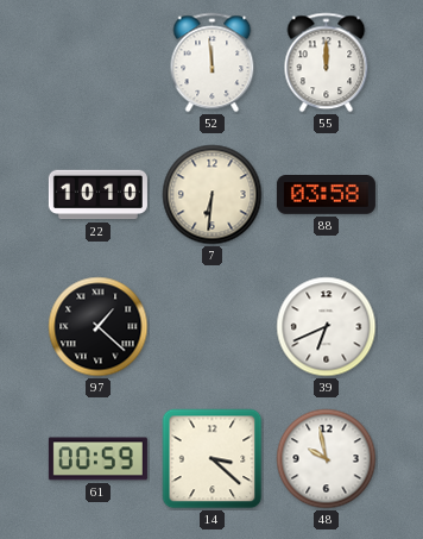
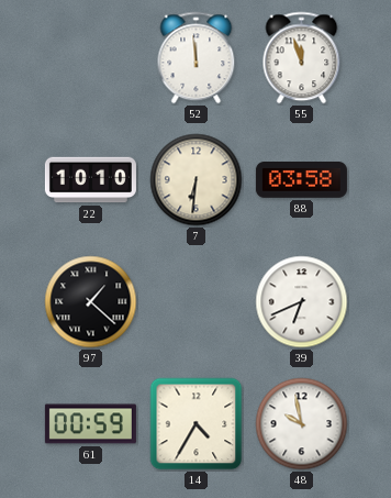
55: 12:00 -> 11:57 (302, 58)
14: 3:22 -> 4:35 (197, 424)
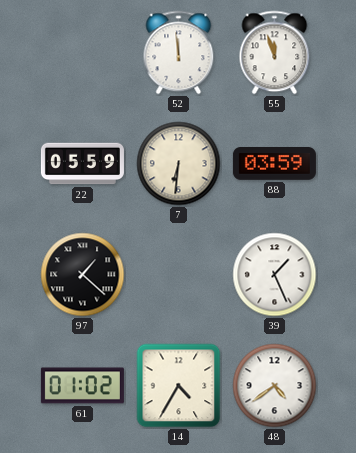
22: 10:10 -> 05:59 (82, 164)
88: 03:58 -> 03:59 (274, 164)
39: 6:41 -> 1:26 (275, 275)
61: 00:59 -> 01:02 (82, 386)
48: 9:58 -> 4:39 (275, 386)
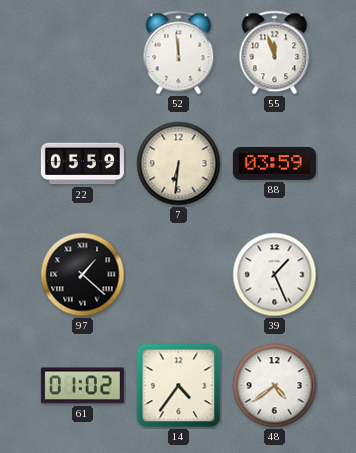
14: 4:35 -> 4:36 (179, 386)
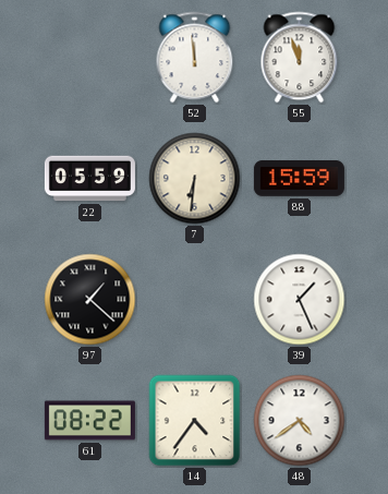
88: 03:59 -> 15:59 (299, 179)
61: 01:02 -> 08:22 (89, 421)
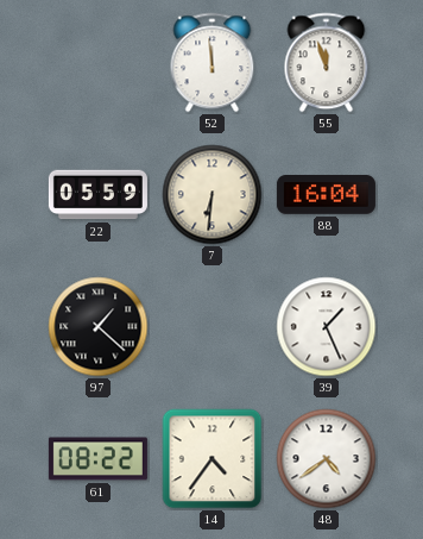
88: 15:59 -> 16:04 (326, 195)
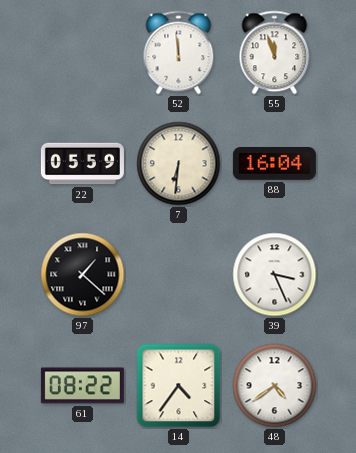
39: 1:26 -> 3:26 (275, 275)
